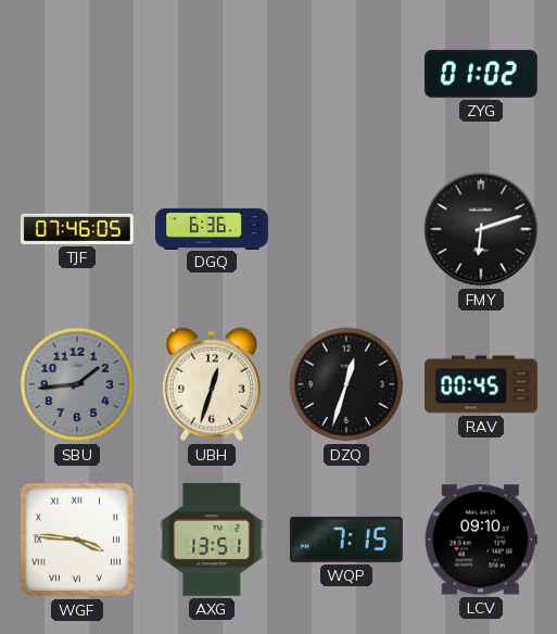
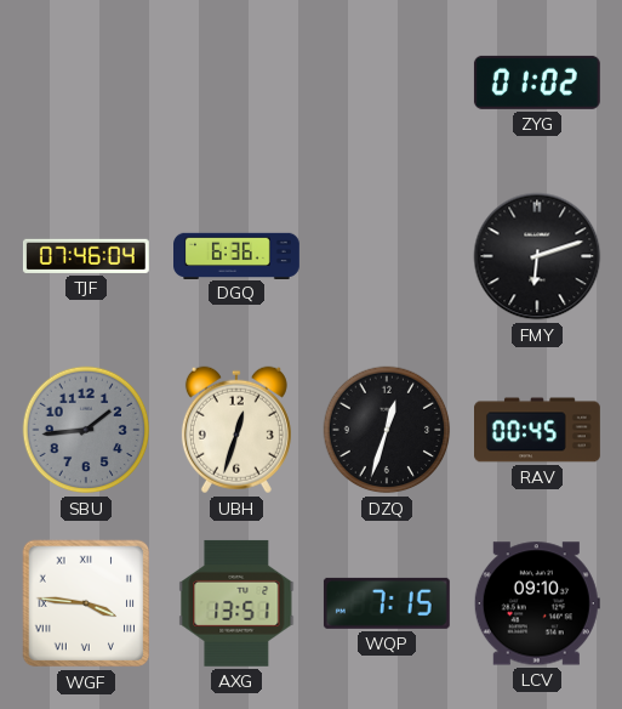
TJF: 07:46:05 -> 07:46:04 (86, 256)
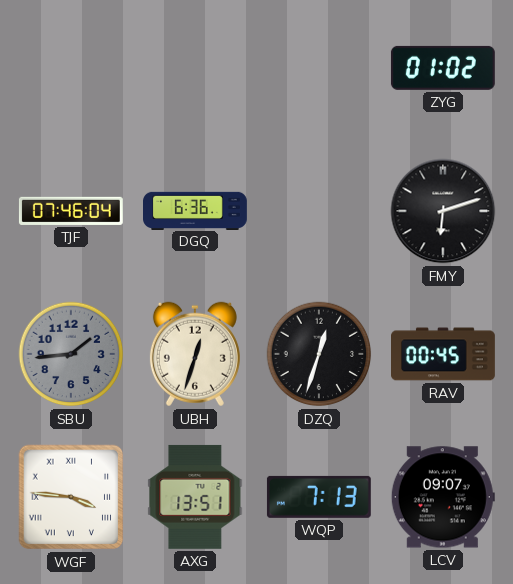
WQP: 7:15 -> 7:13 (319, 497)
LCV: 09:10 -> 09:07 (443, 497)
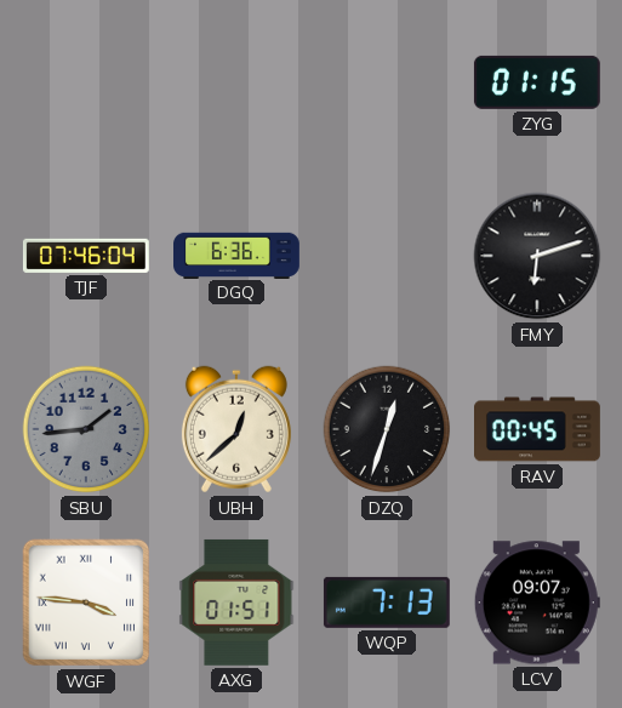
ZYG: 01:02 -> 01:15 (537, 82)
UBH: 12:33 -> 12:38 (236, 429)
AXG: 13:51 -> 01:51 (236, 603)
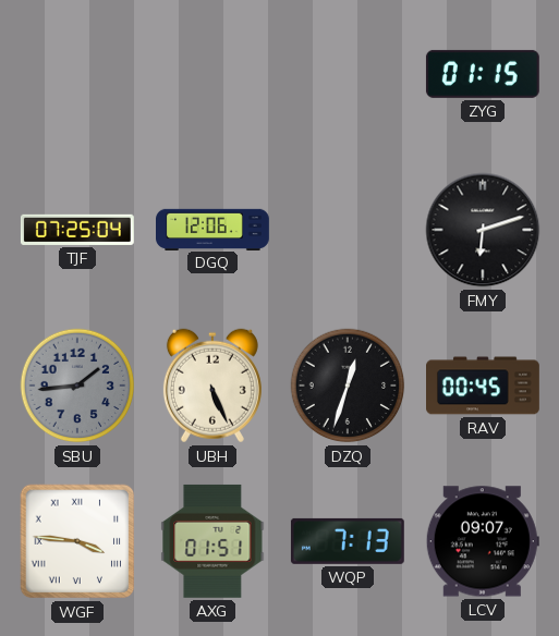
TJF: 07:46 -> 07:25 (77, 230)
DGQ: 6:36 -> 12:06 (214, 229)
UBH: 12:38 -> 5:26 (212, 386)
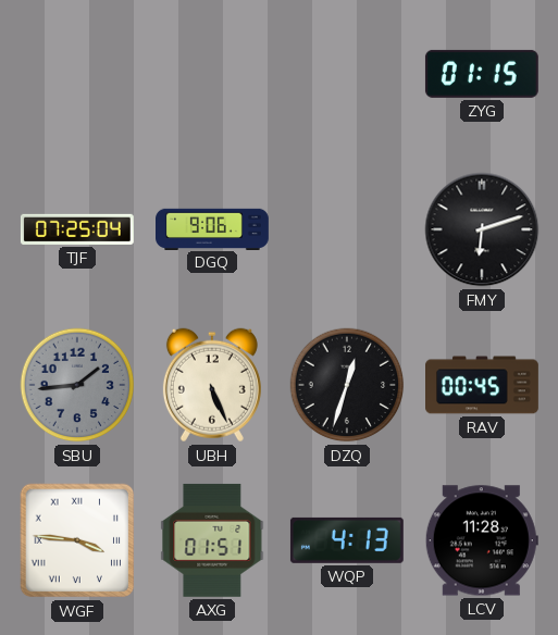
DGQ: 12:06 -> 9:06 (213, 228)
WQP: 7:13 -> 4:13 (347, 540)
LCV: 09:07 -> 11:28 (482, 540)
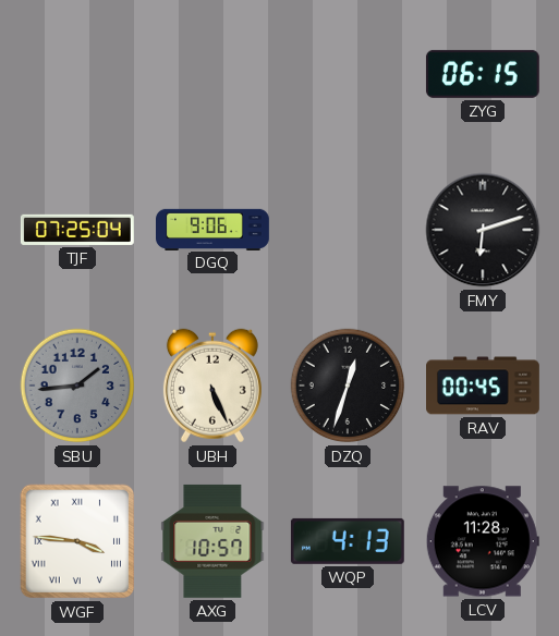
ZYG: 01:15 -> 06:15 (483, 74)
AXG: 01:51 -> 10:57 (212, 541)
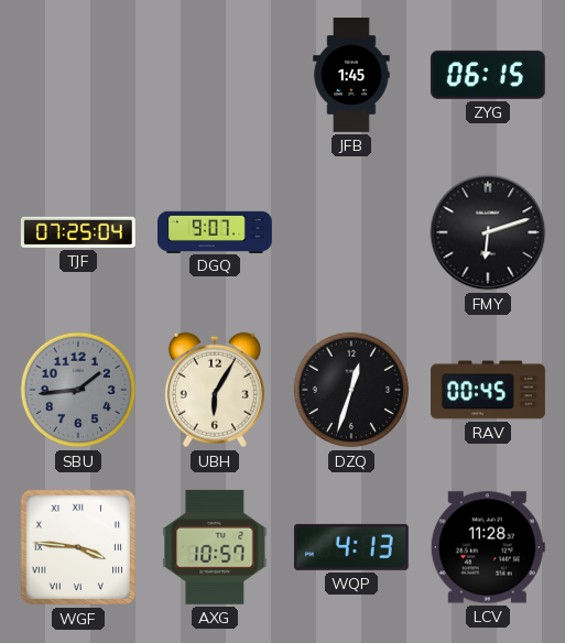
JFB: none -> 1:45 (351, 76)
DGQ: 9:06 -> 9:07 (216, 231)
UBH: 5:26 -> 6:05 (215, 390)
